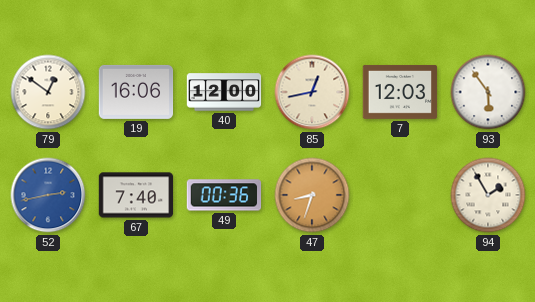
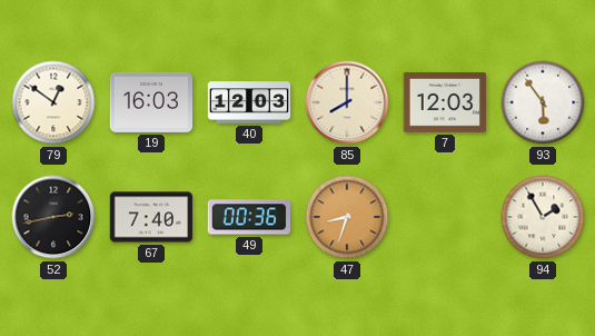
19: 16:06 -> 16:03 (151, 102)
40: 12:00 -> 12:03 (249, 102)
85: 12:43 -> 8:00 (347, 102)
52 dial: blue -> black (53, 217)
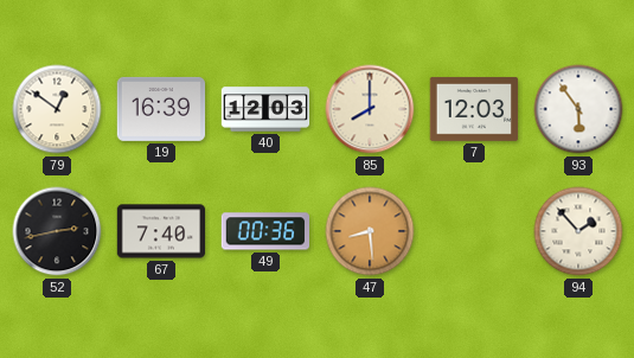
19: 16:03 -> 16:39 (161, 109)
47: 8:33 -> 8:29 (370, 231)
94: 1:55 -> 1:53 (578, 231)
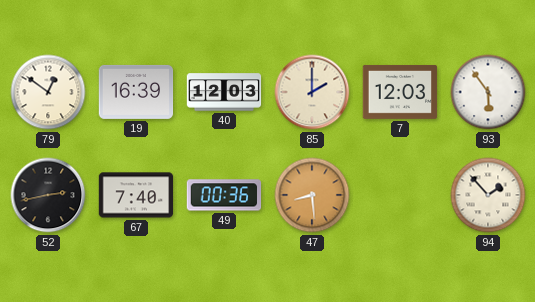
85: 8:00 -> 2:00 (312, 92)
